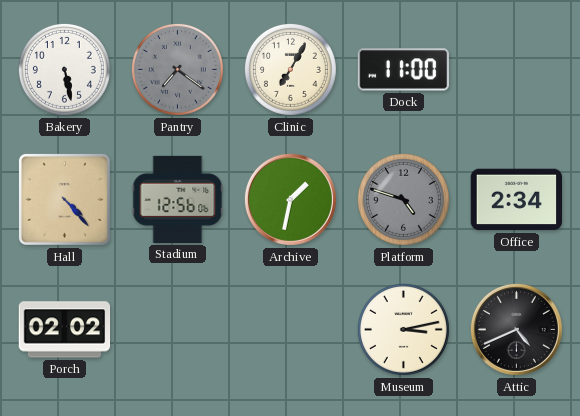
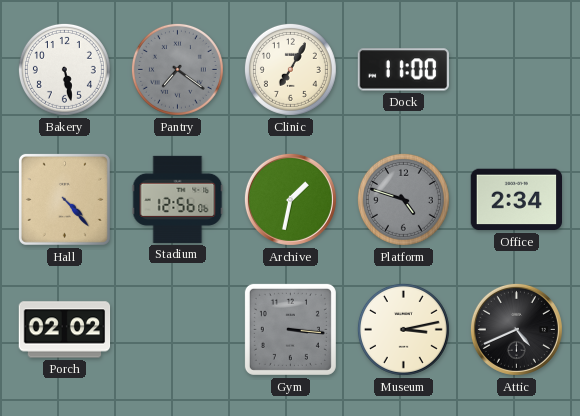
Gym: none -> 3:16 (290, 329)
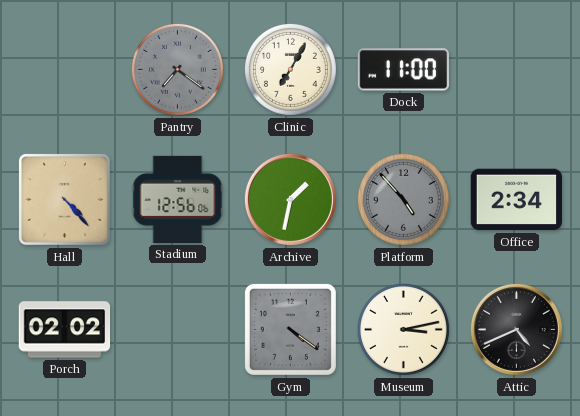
Bakery: 5:28 -> none (64, 69)
Platform: 4:48 -> 4:53 (403, 199)
Gym: 3:16 -> 4:21 (290, 329)
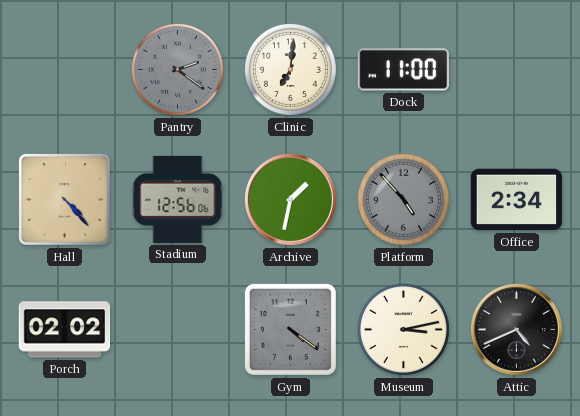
Pantry: 7:21 -> 2:21 (177, 69)
Clinic: 7:05 -> 7:01 (290, 69)
